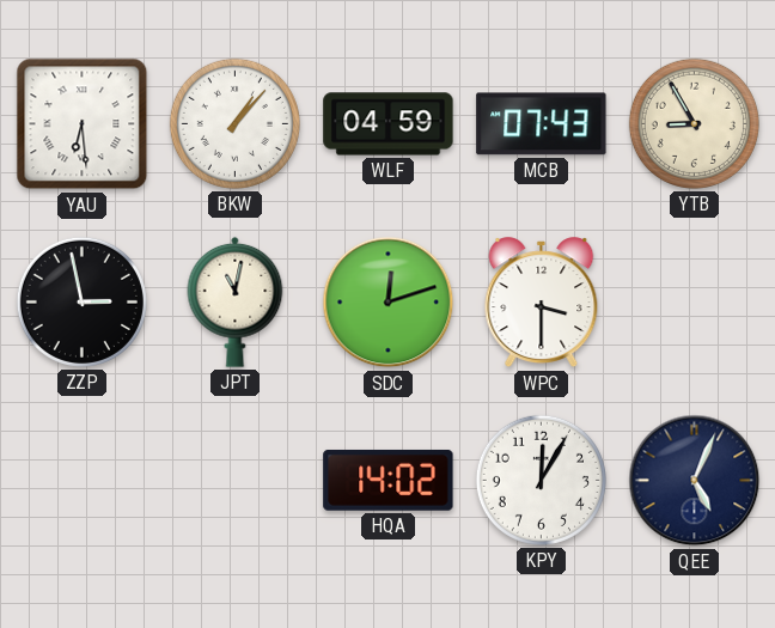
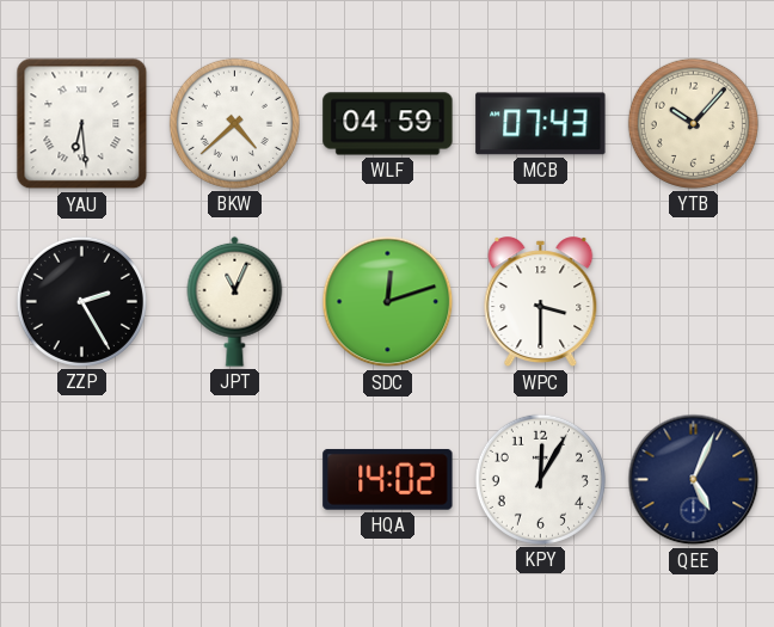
BKW: 1:07 -> 4:38 (234, 123)
YTB: 8:55 -> 10:07 (693, 123)
ZZP: 2:58 -> 2:25 (81, 301)
JPT: 11:02 -> 11:04 (235, 301)
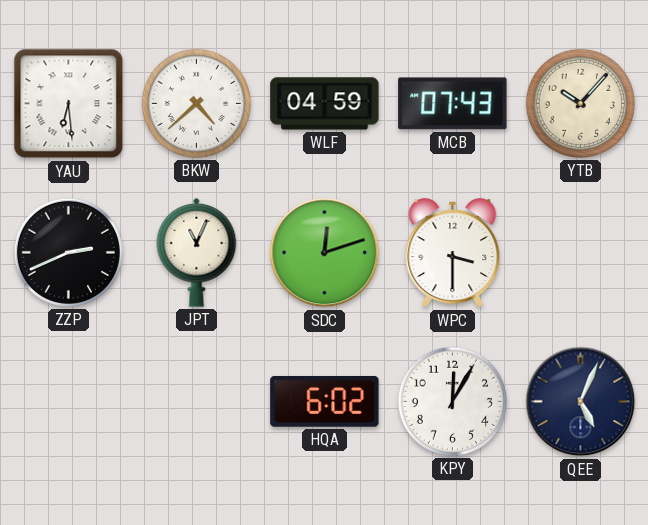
ZZP: 2:25 -> 2:41 (68, 252)
HQA: 14:02 -> 6:02 (325, 402)
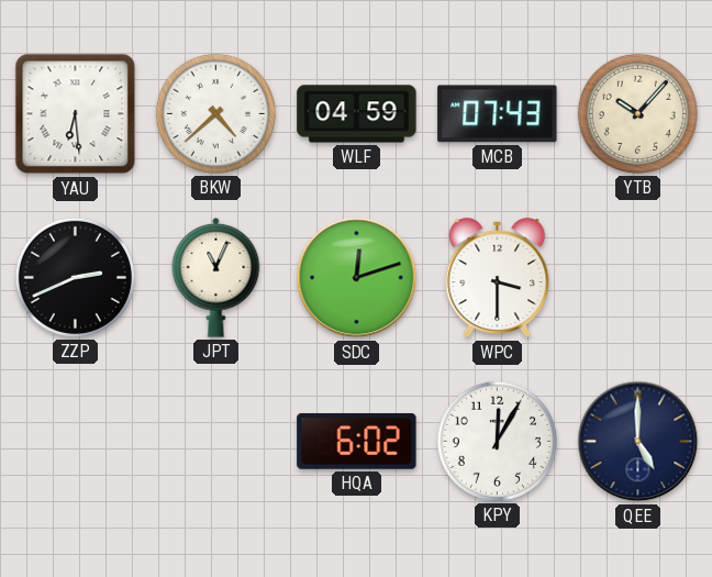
QEE: 5:04 -> 5:00 (638, 442)
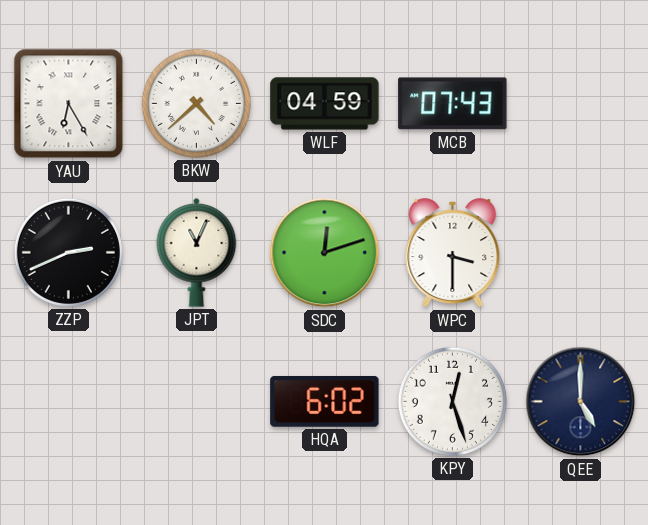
YAU: 6:29 -> 6:25 (69, 104)
YTB: 10:07 -> none (637, 113)
KPY: 12:05 -> 12:27 (452, 401)
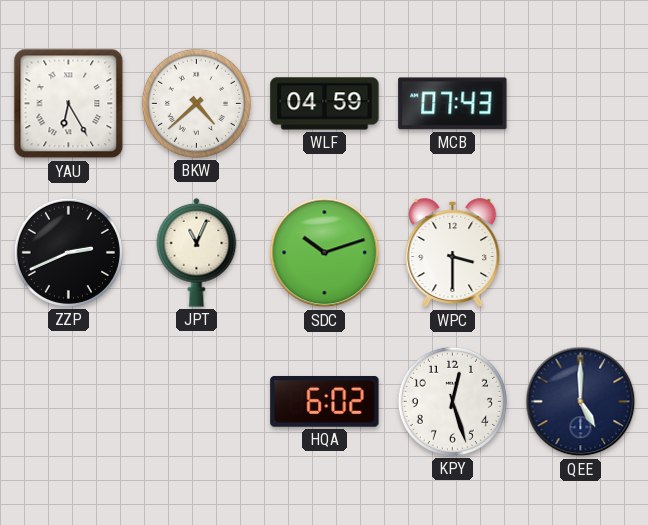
SDC: 12:12 -> 10:12 (325, 253)
